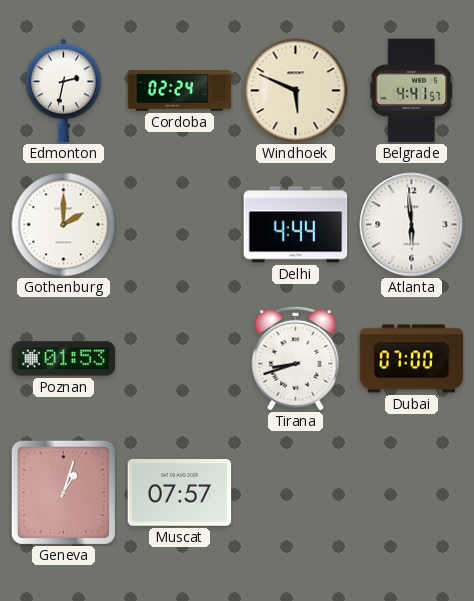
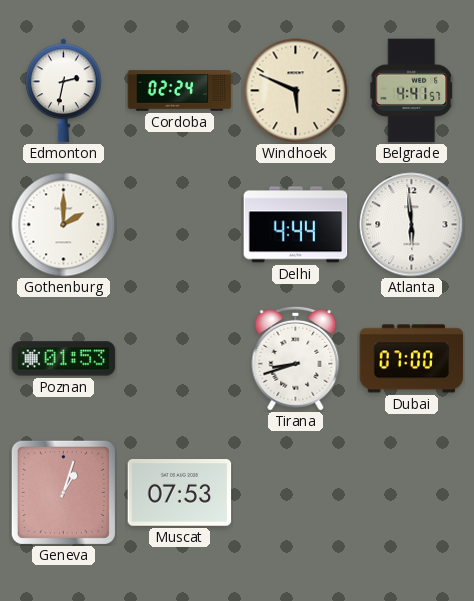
Muscat: 07:57 -> 07:53 (180, 493)
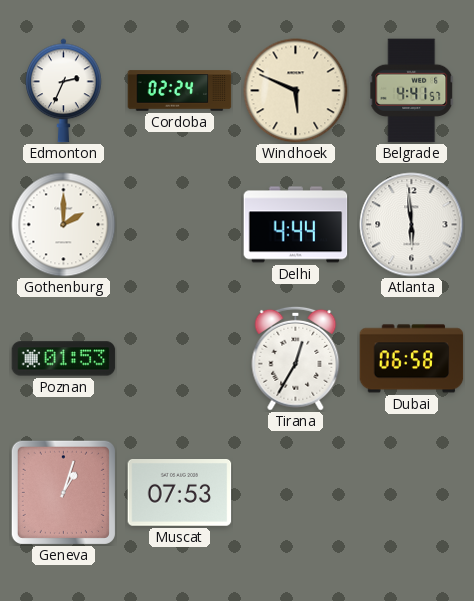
Edmonton: 2:32 -> 2:34 (64, 91)
Tirana: 8:42 -> 12:35 (296, 358)
Dubai: 07:00 -> 06:58 (412, 359)
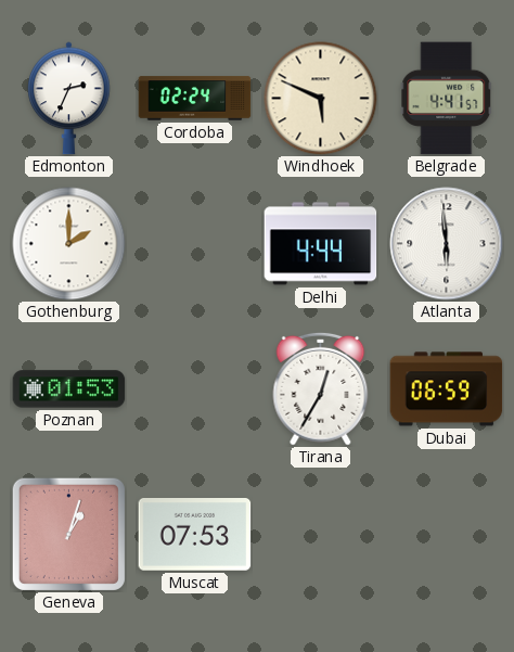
Dubai: 06:58 -> 06:59 (447, 389)
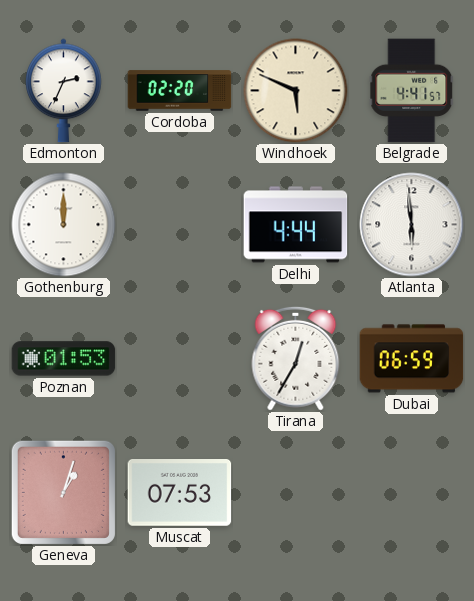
Cordoba: 02:24 -> 02:20 (180, 91)
Gothenburg: 2:00 -> 12:00 (64, 225)
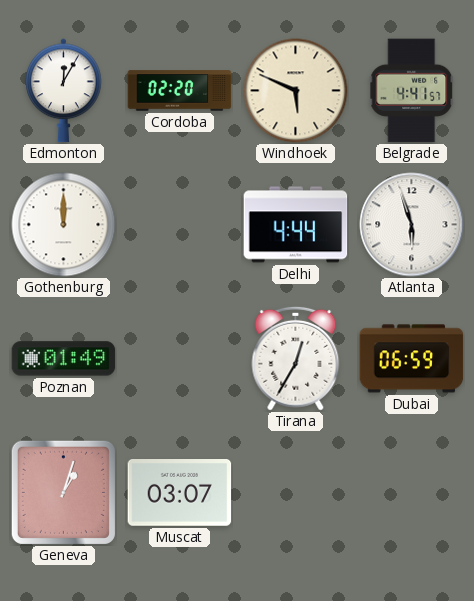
Edmonton: 2:34 -> 12:05 (64, 91)
Atlanta: 5:59 -> 5:57 (412, 225)
Poznan: 01:53 -> 01:49 (64, 359)
Muscat: 07:53 -> 03:07 (180, 493)
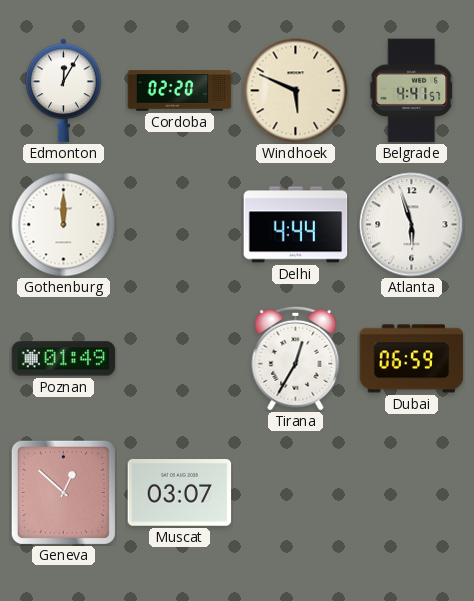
Geneva: 1:03 -> 12:52 (63, 492)
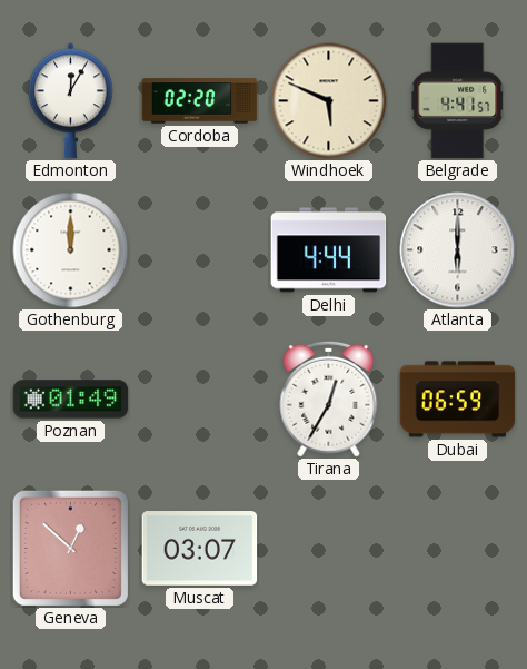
Atlanta: 5:57 -> 6:00 (458, 250)
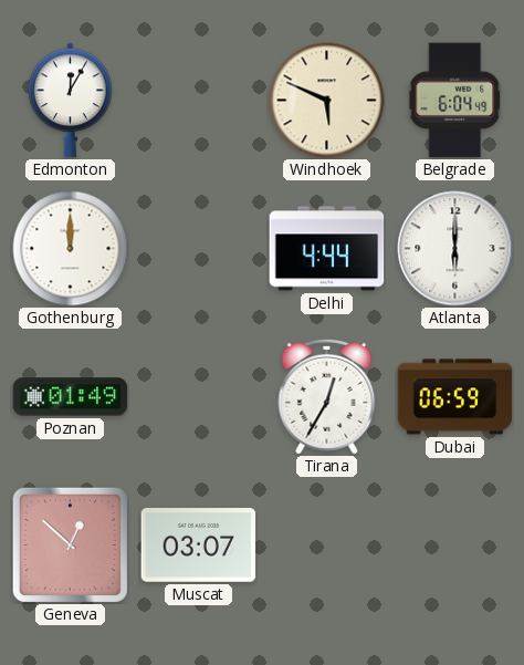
Cordoba: 02:20 -> none (200, 101)
Belgrade: 4:41 -> 6:04 (455, 101)
